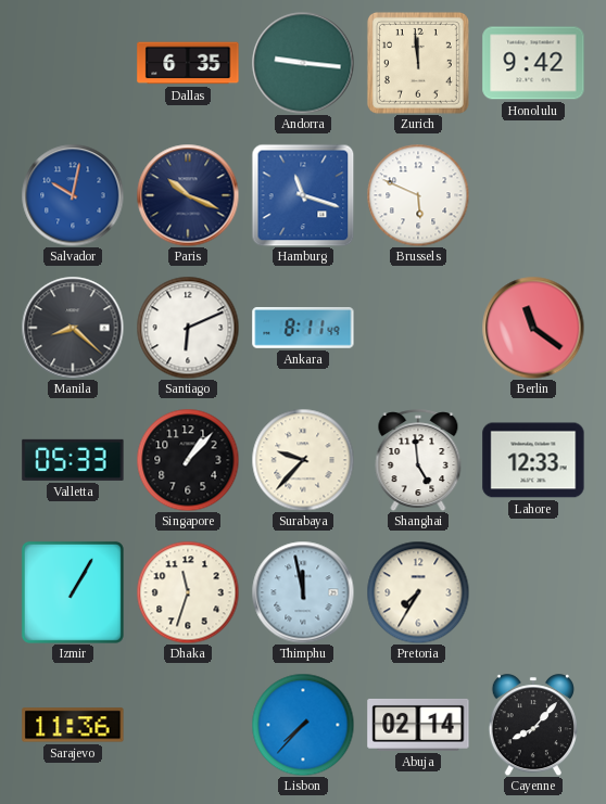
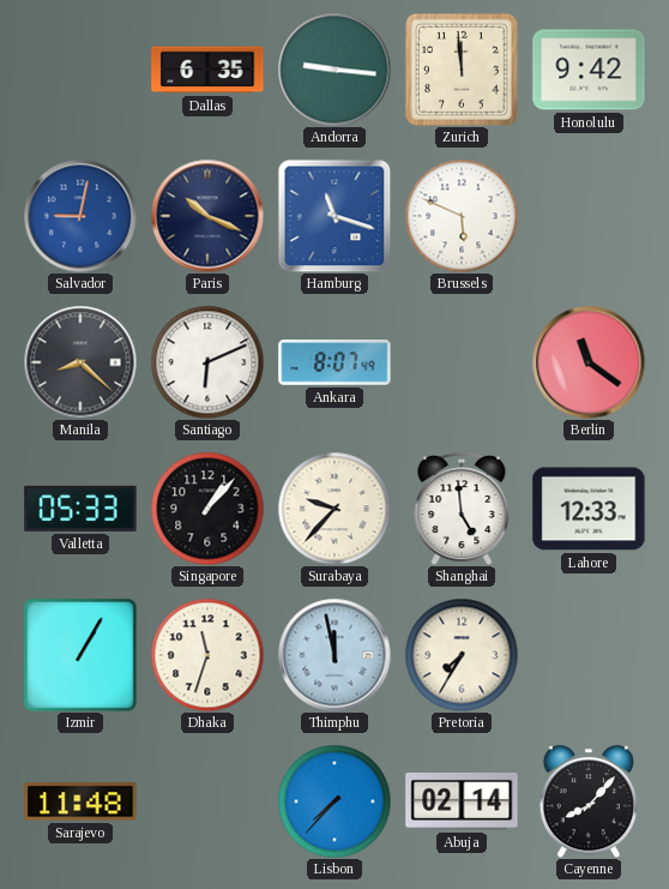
Salvador: 10:02 -> 9:02 (80, 216)
Ankara: 8:11 -> 8:07 (334, 364)
Sarajevo: 11:36 -> 11:48 (80, 801)
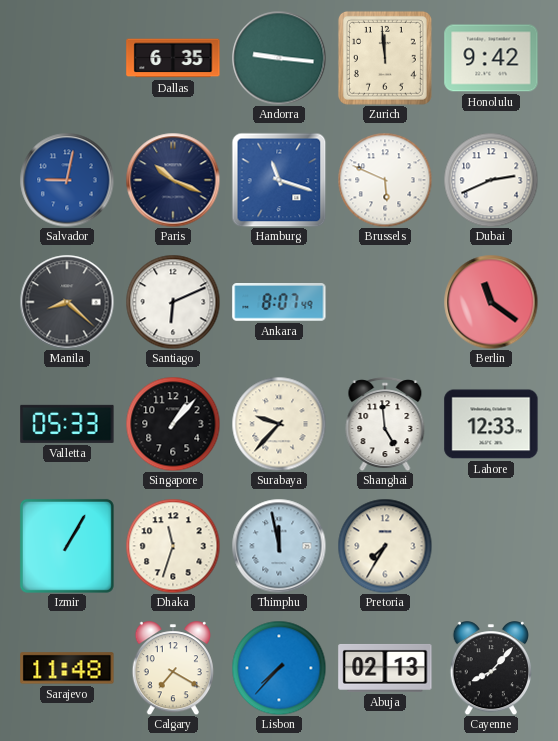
Dubai: none -> 2:41 (491, 180)
Calgary: none -> 7:20 (173, 668)
Abuja: 02:14 -> 02:13 (385, 668)
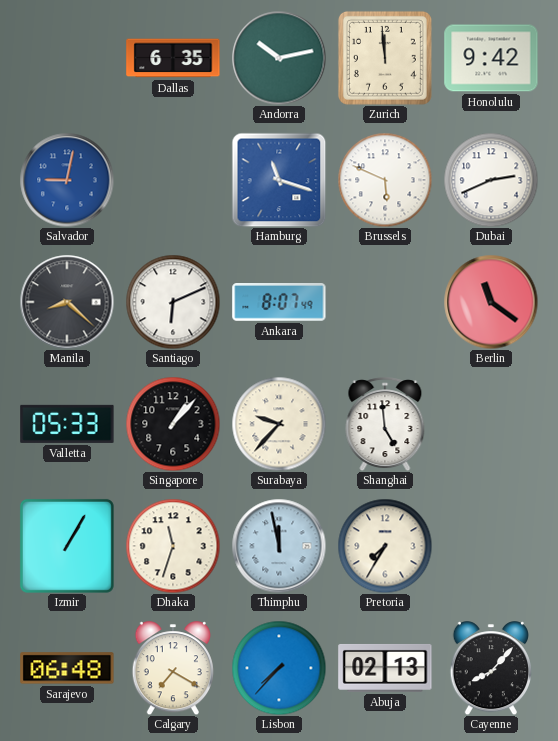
Andorra: 9:16 -> 10:13 (279, 58)
Paris: 10:19 -> none (173, 180)
Lahore: 12:33 -> none (491, 424)
Sarajevo: 11:48 -> 06:48 (67, 668)
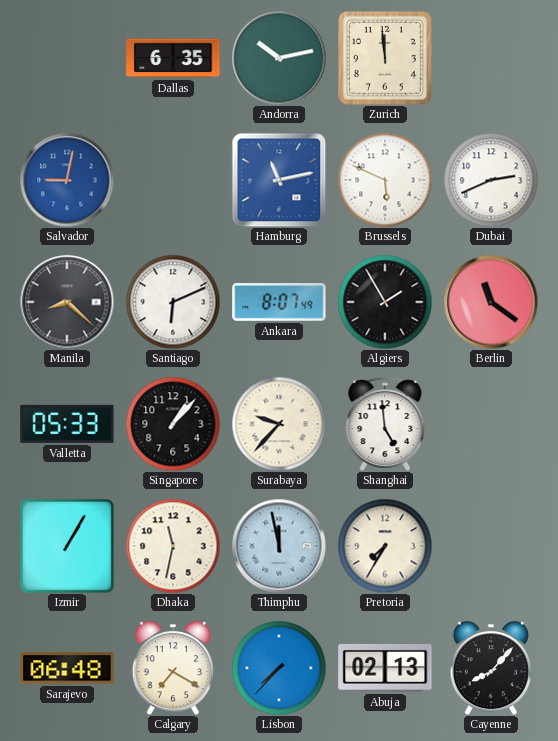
Honolulu: 9:42 -> none (491, 58)
Hamburg: 11:18 -> 11:13 (279, 180)
Algiers: none -> 1:55 (385, 302)
Dhaka: 11:33 -> 11:32 (173, 546)
